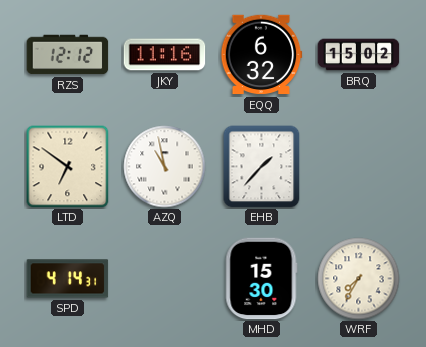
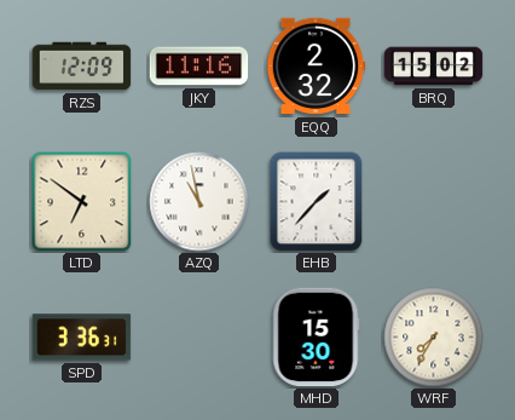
RZS: 12:12 -> 12:09 (82, 67)
EQQ: 6:32 -> 2:32 (316, 67)
SPD: 4:14 -> 3:36 (82, 338)
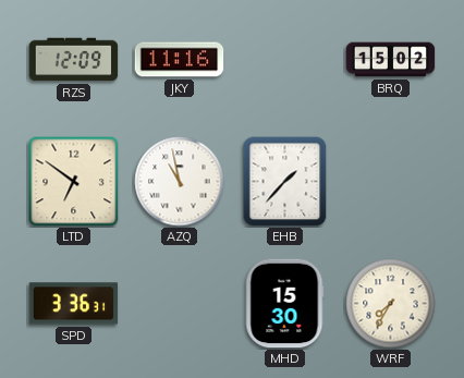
EQQ: 2:32 -> none (316, 67)
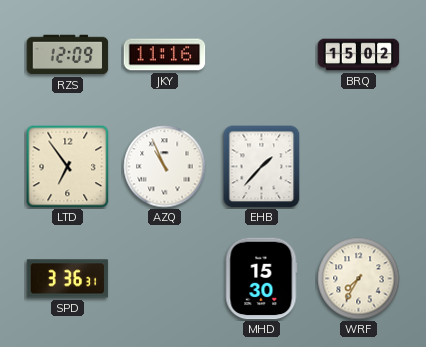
LTD: 6:51 -> 6:54 (68, 167)
AZQ: 10:58 -> 10:56 (165, 167)
